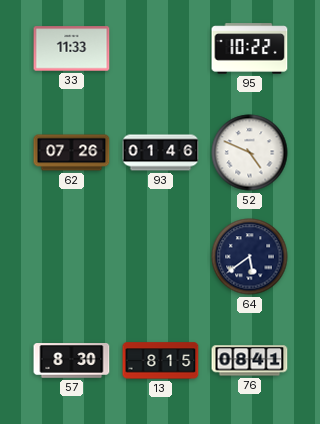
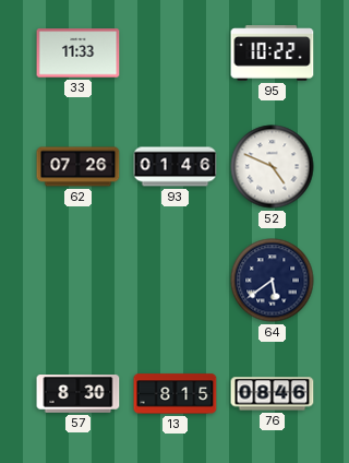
76: 08:41 -> 08:46 (273, 394)
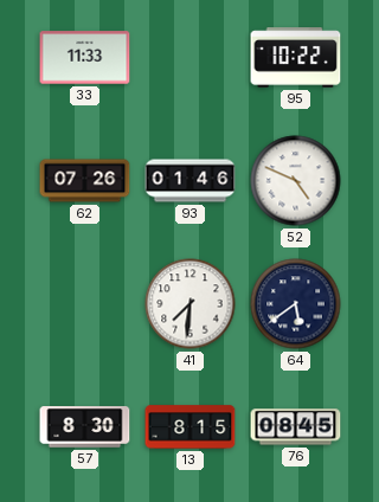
41: none -> 7:31 (191, 304)
76: 08:46 -> 08:45 (296, 427)
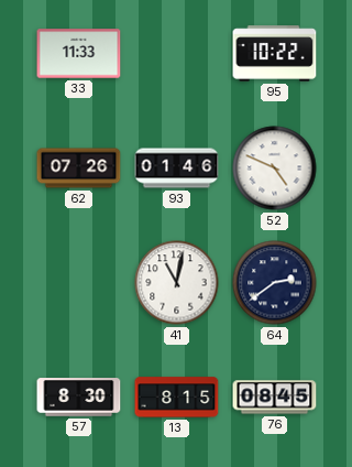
41: 7:31 -> 11:02 (177, 283)
64: 5:39 -> 2:39 (275, 283)
